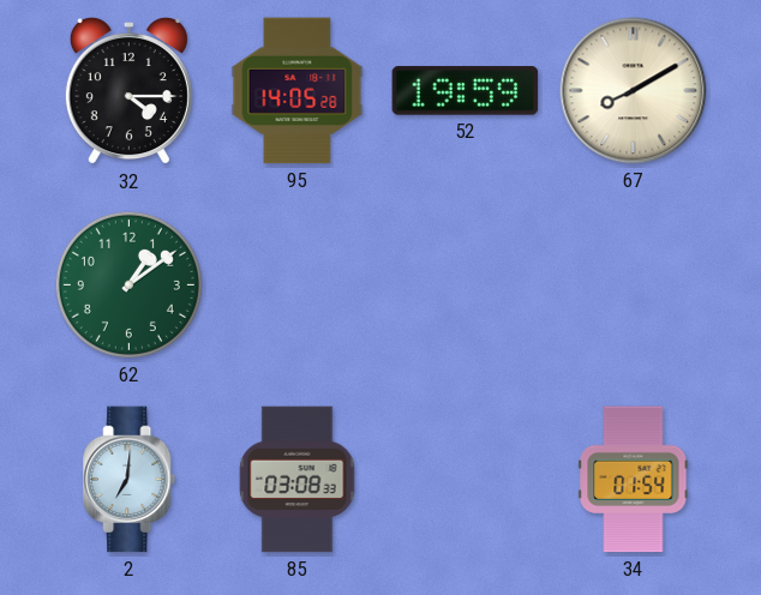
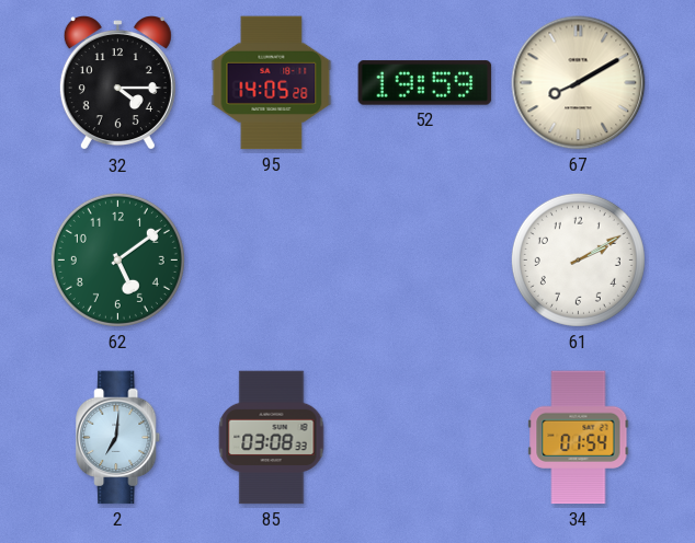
62: 1:09 -> 5:09 (117, 259)
61: none -> 2:10 (578, 259)
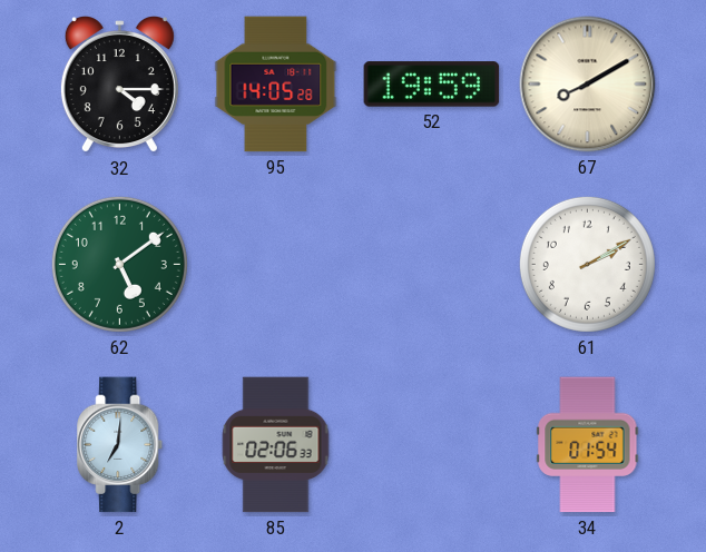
85: 03:08 -> 02:06 (276, 445)
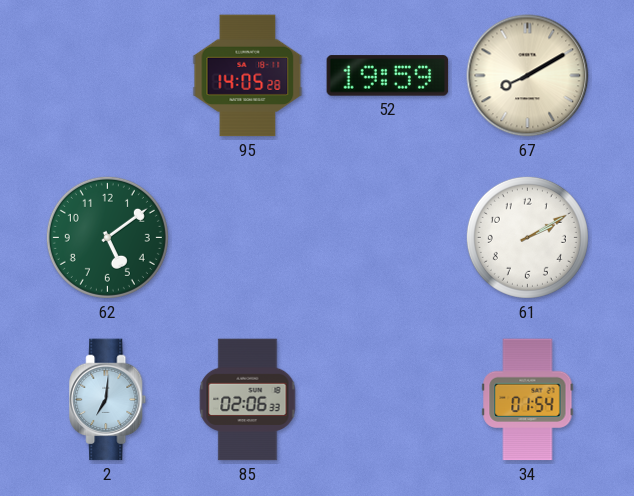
32: 4:15 -> none (119, 85)
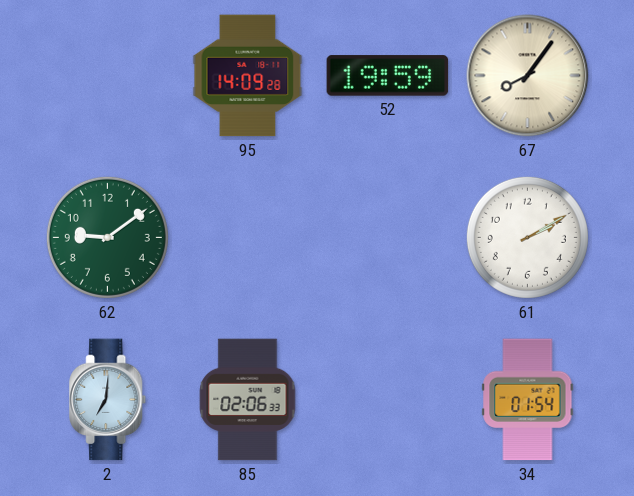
95: 14:05 -> 14:09 (248, 76)
67: 8:10 -> 8:06 (528, 76)
62: 5:09 -> 9:09 (107, 237)
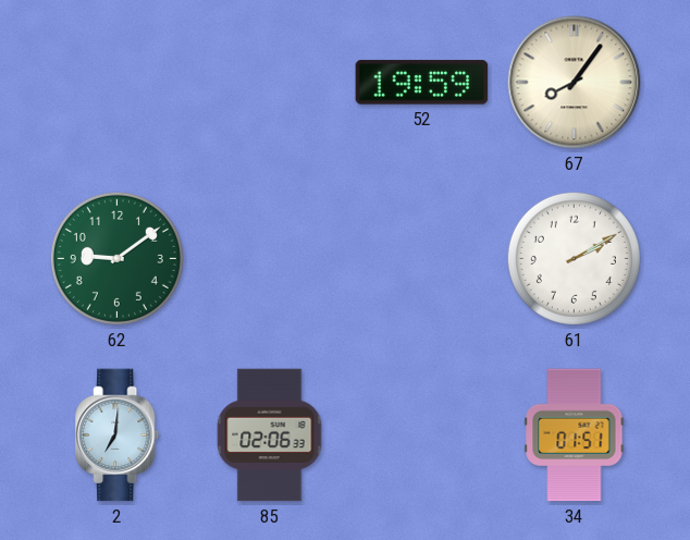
95: 14:09 -> none (248, 76)
34: 01:54 -> 01:51 (575, 435)
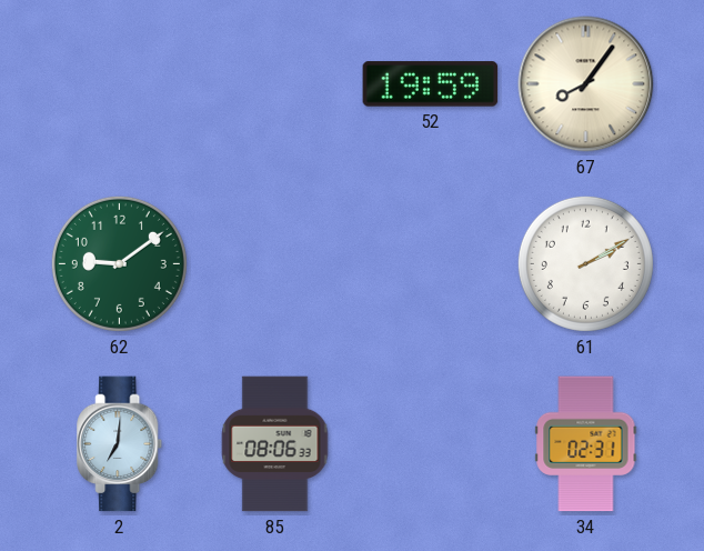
85: 02:06 -> 08:06 (275, 444)
34: 01:51 -> 02:31 (586, 444)
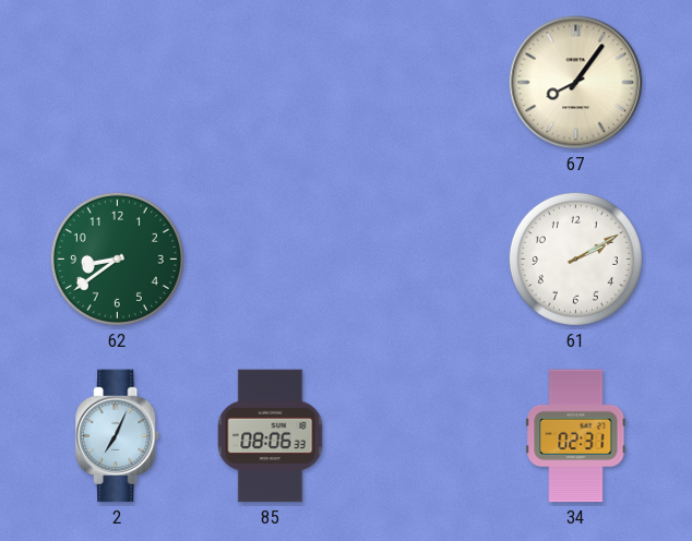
52: 19:59 -> none (431, 84)
62: 9:09 -> 8:39 (117, 259)
2: 7:01 -> 7:04 (118, 436)
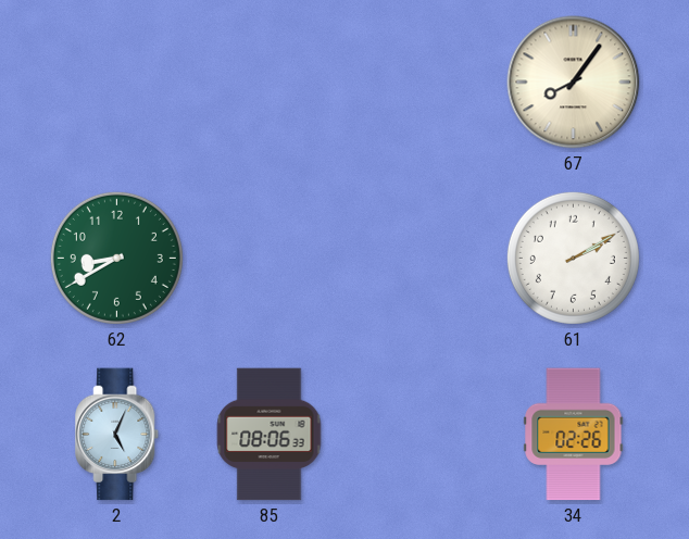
62: 8:39 -> 8:40 (116, 258)
2: 7:04 -> 5:04 (117, 435)
34: 02:31 -> 02:26 (574, 435)
